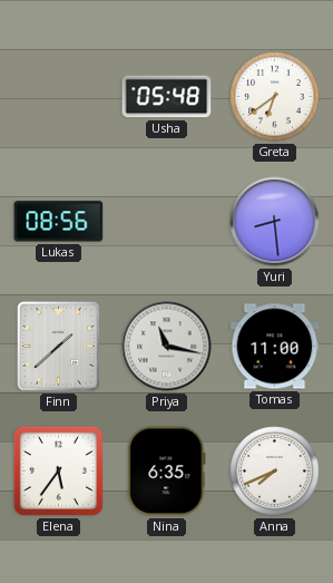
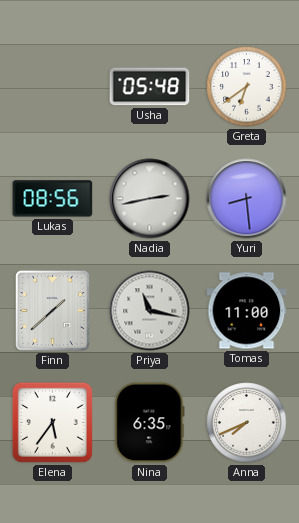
Nadia: none -> 2:43 (150, 199)
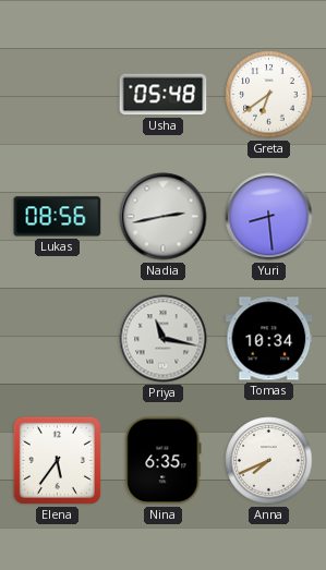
Finn: 1:38 -> none (52, 310)
Tomas: 11:00 -> 10:34 (269, 339)
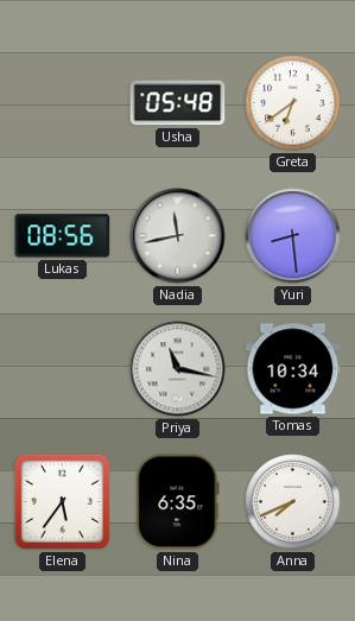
Nadia: 2:43 -> 11:43 (178, 236)
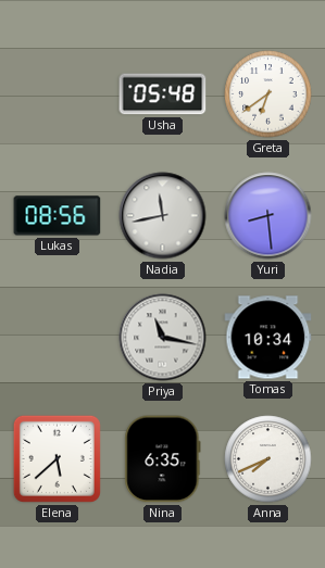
Elena: 5:36 -> 5:38 (57, 458)
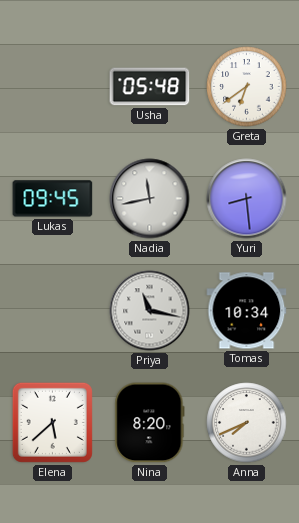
Lukas: 08:56 -> 09:45 (53, 199)
Nina: 6:35 -> 8:20 (150, 423)
